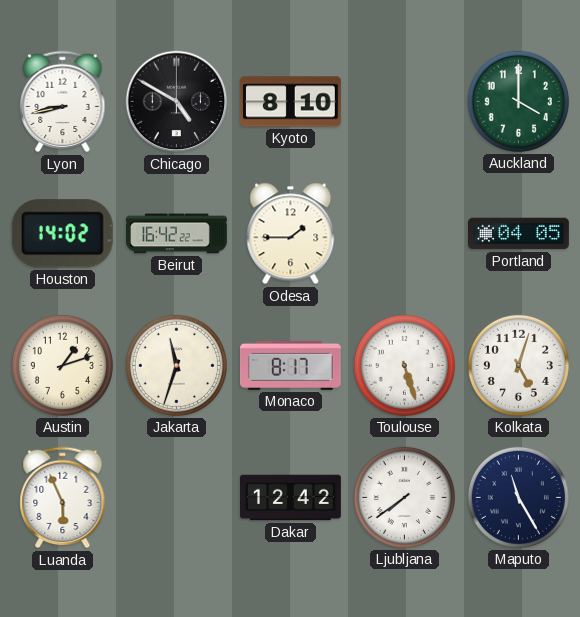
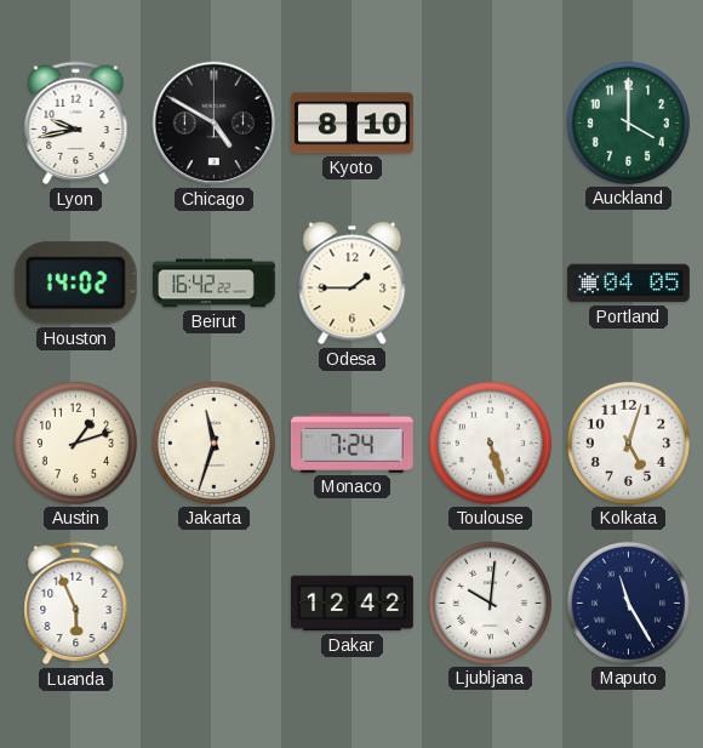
Lyon: 8:43 -> 9:43 (76, 124)
Monaco: 8:17 -> 7:24 (351, 442)
Ljubljana: 7:39 -> 10:01 (490, 603)
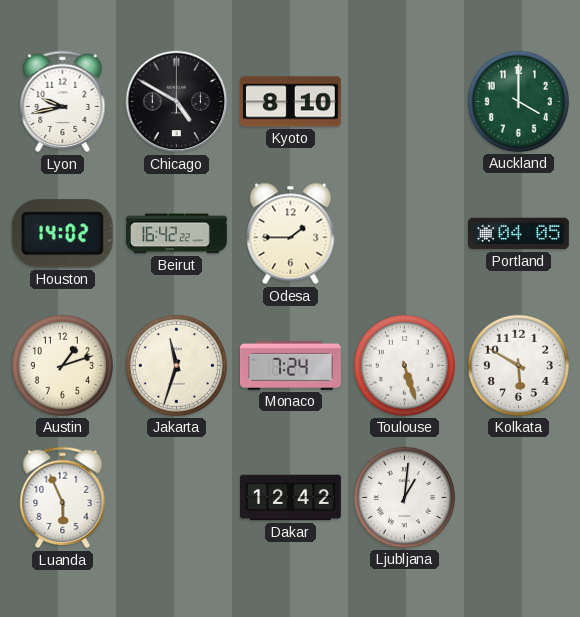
Kolkata: 5:03 -> 5:50 (518, 365)
Ljubljana: 10:01 -> 1:01 (404, 497)
Maputo: 11:25 -> none (628, 603)
